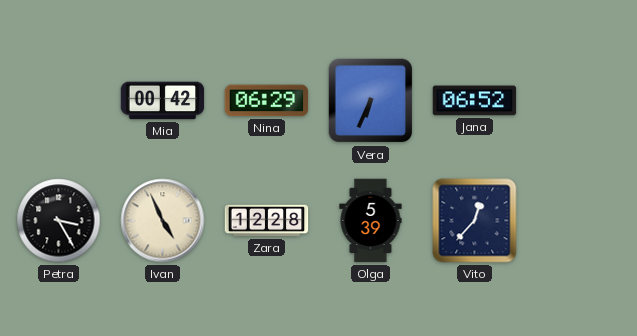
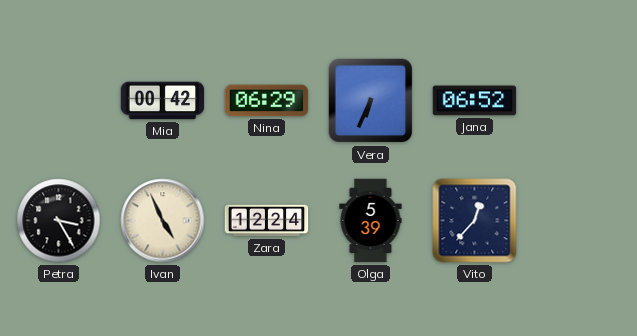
Zara: 12:28 -> 12:24 (267, 221)
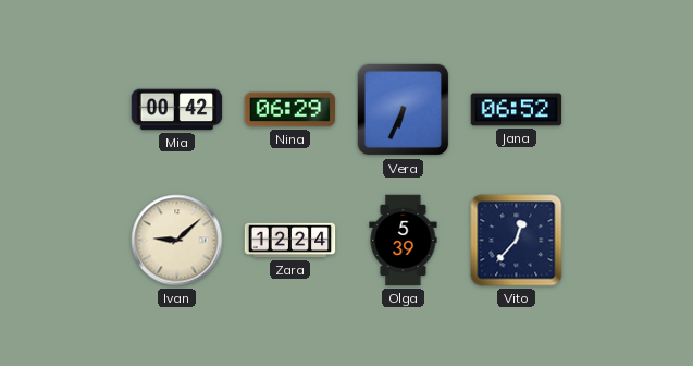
Petra: 3:25 -> none (59, 221)
Ivan: 4:56 -> 9:08 (177, 241)
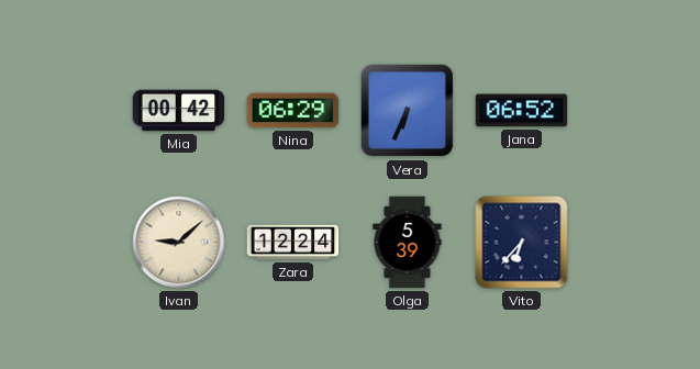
Vito: 12:37 -> 6:37 (522, 243)
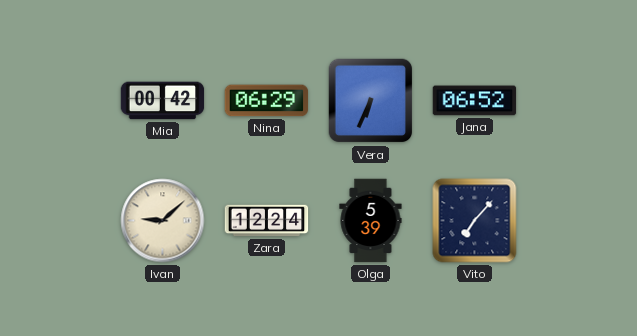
Vito: 6:37 -> 7:07 (475, 221)
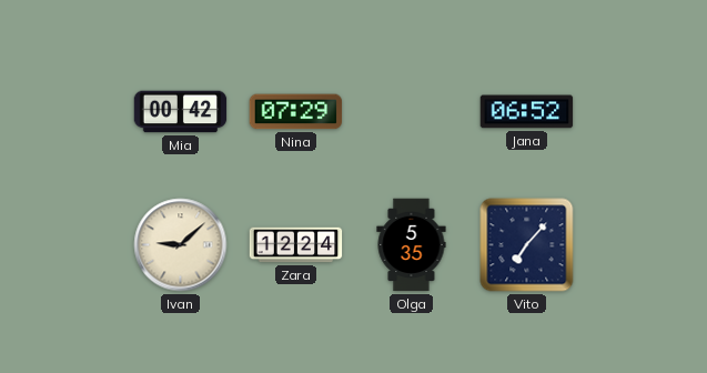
Nina: 06:29 -> 07:29 (296, 112)
Vera: 6:34 -> none (371, 101)
Olga: 5:39 -> 5:35 (412, 245)
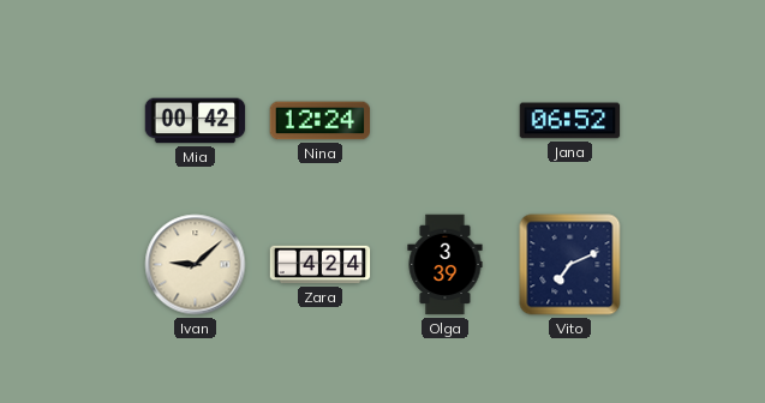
Nina: 07:29 -> 12:24 (321, 121)
Zara: 12:24 -> 4:24 (321, 265)
Olga: 5:35 -> 3:39 (446, 265)
Vito: 7:07 -> 7:11 (570, 265)
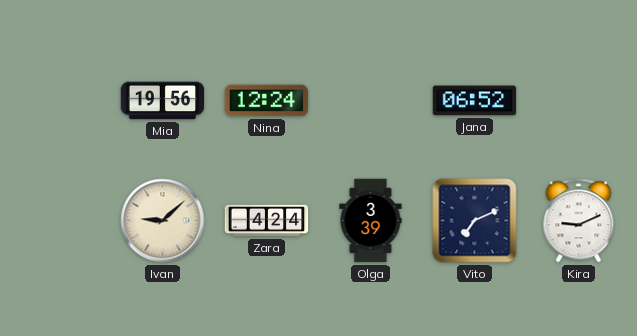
Mia: 00:42 -> 19:56 (163, 101)
Kira: none -> 9:11 (579, 221)
